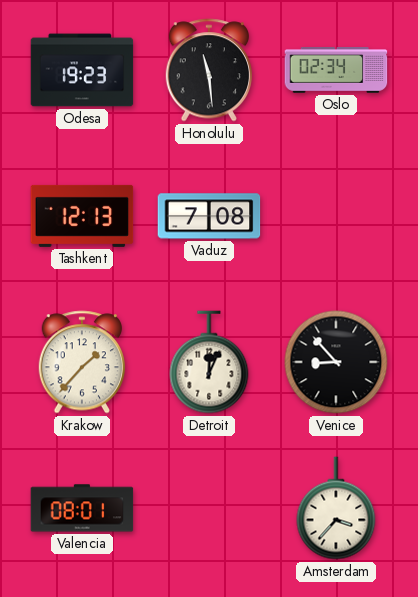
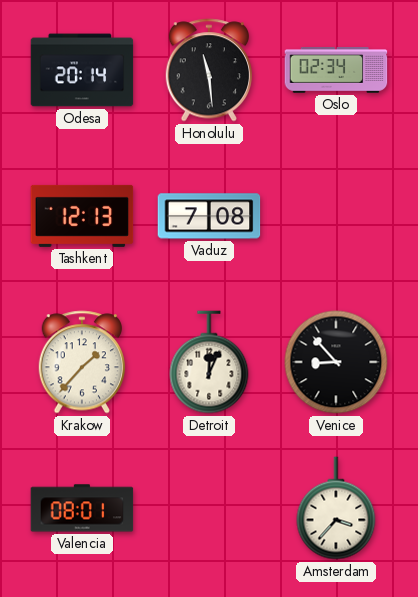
Odesa: 19:23 -> 20:14 (82, 70)
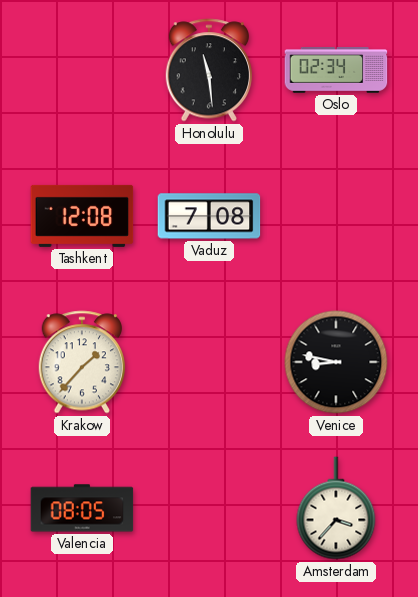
Odesa: 20:14 -> none (82, 70)
Tashkent: 12:13 -> 12:08 (82, 216)
Detroit: 12:04 -> none (209, 362)
Venice: 8:53 -> 8:47 (336, 362)
Valencia: 08:01 -> 08:05 (82, 508)
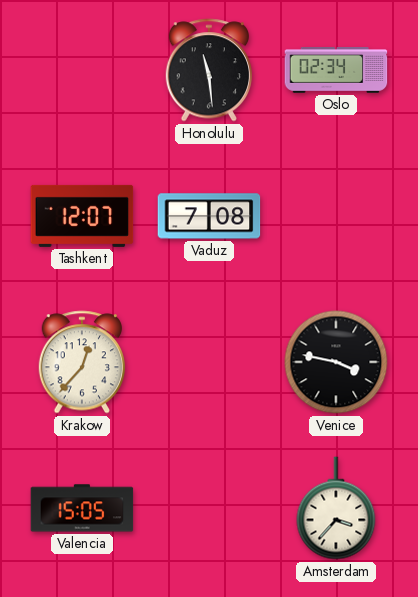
Tashkent: 12:08 -> 12:07 (82, 216)
Krakow: 1:37 -> 12:37 (81, 362)
Venice: 8:47 -> 3:47 (336, 362)
Valencia: 08:05 -> 15:05 (82, 508)
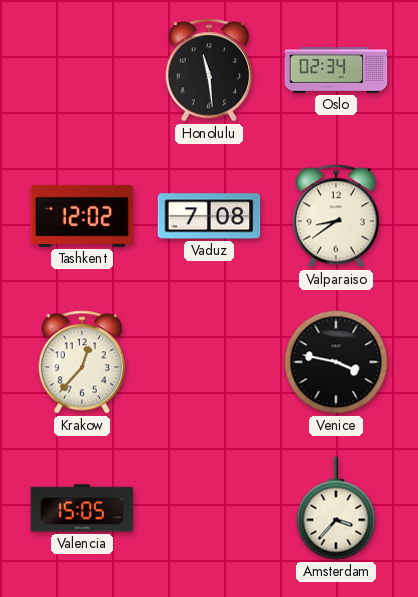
Tashkent: 12:07 -> 12:02 (82, 216)
Valparaiso: none -> 8:39 (335, 216)
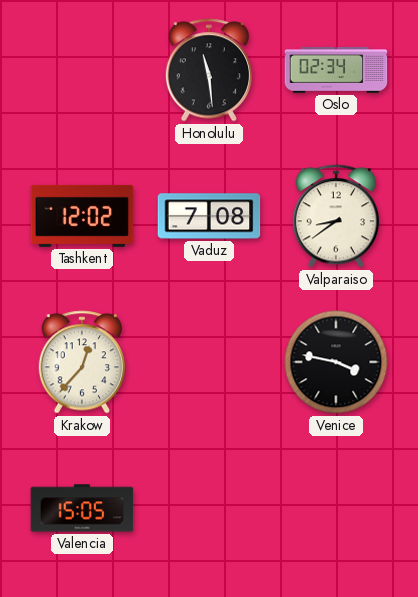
Amsterdam: 3:37 -> none (336, 508)
